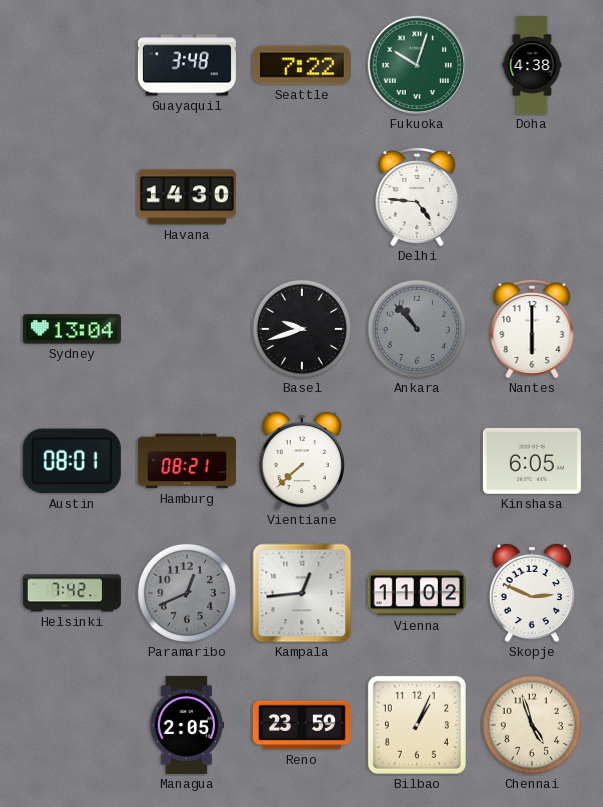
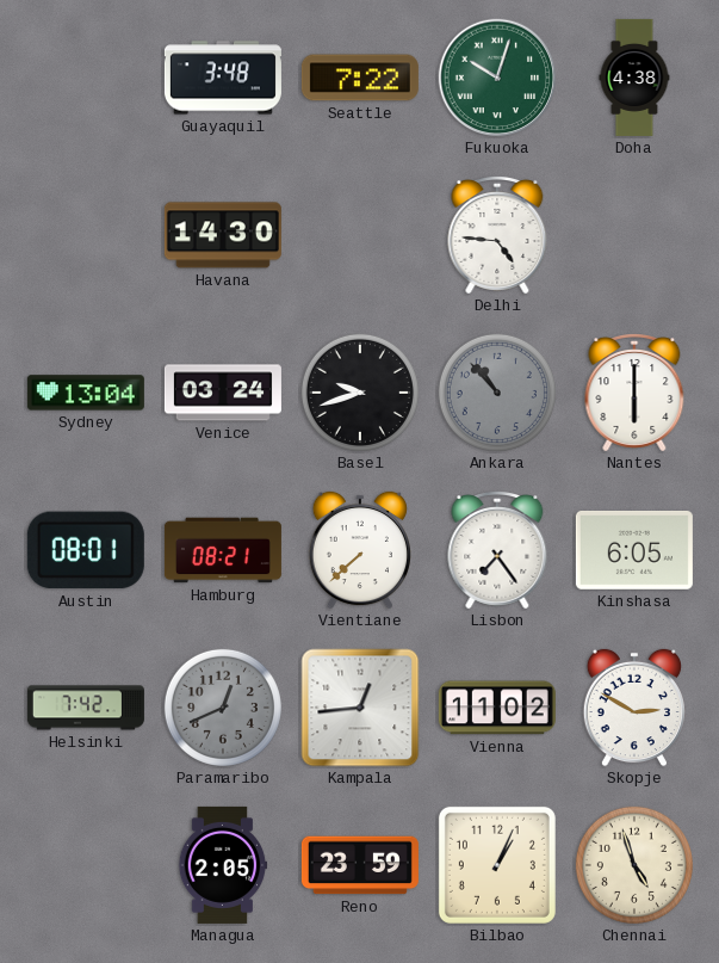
Venice: none -> 03:24 (223, 393)
Lisbon: none -> 7:24 (497, 551)
Skopje: 2:49 -> 2:50 (634, 708)
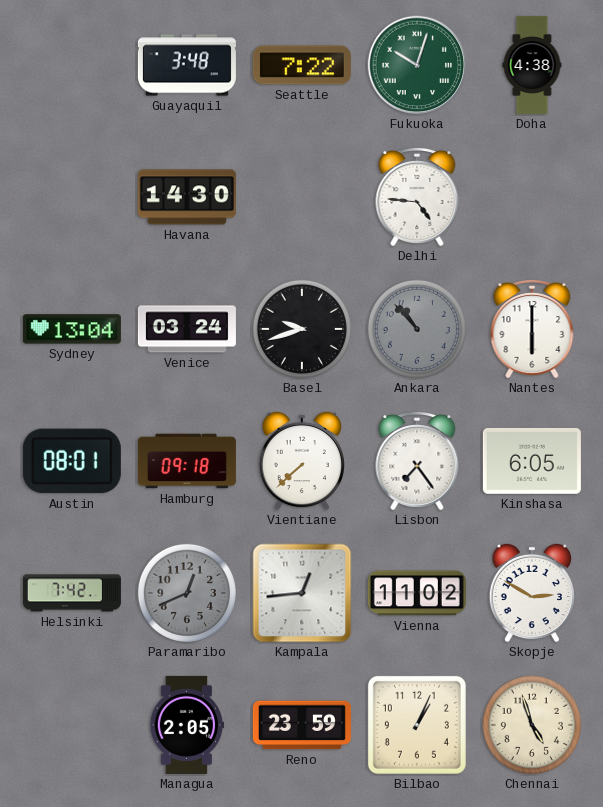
Hamburg: 08:21 -> 09:18 (187, 461)
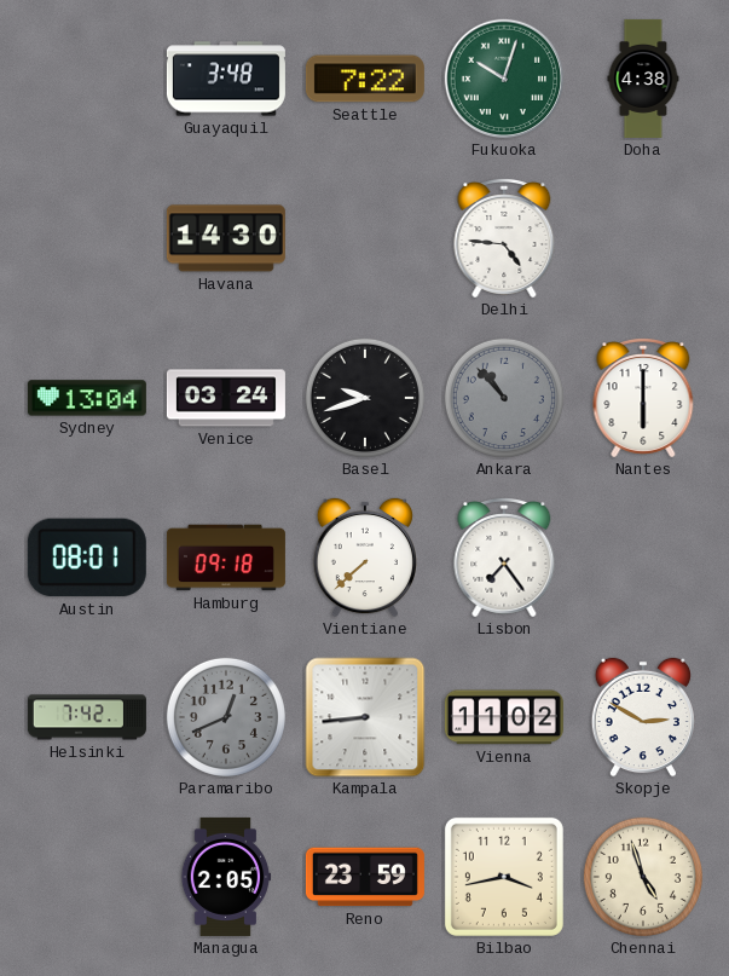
Kinshasa: 6:05 -> none (532, 461)
Kampala: 12:44 -> 8:44 (365, 717)
Bilbao: 1:04 -> 3:43 (504, 877)
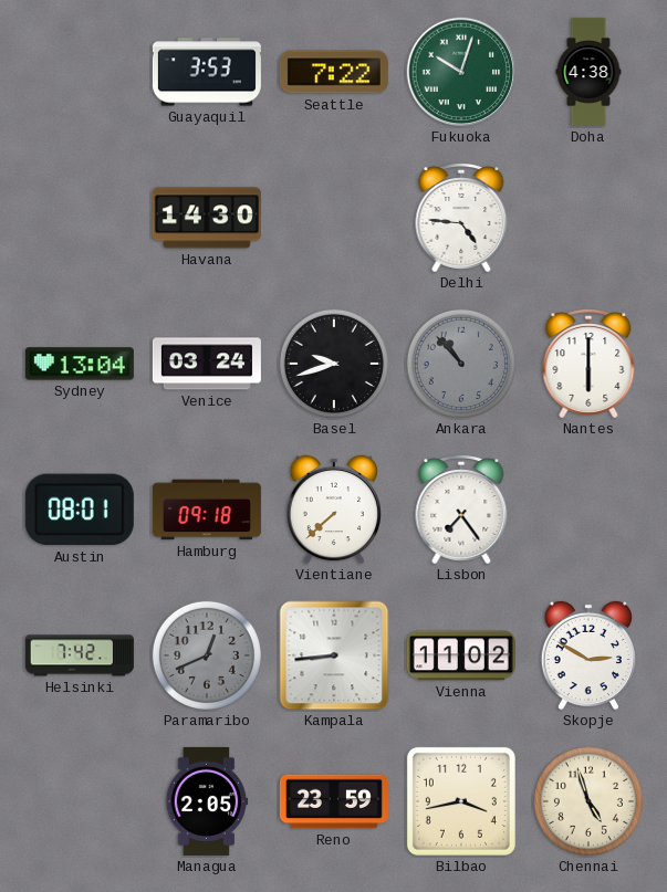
Guayaquil: 3:48 -> 3:53 (207, 72)
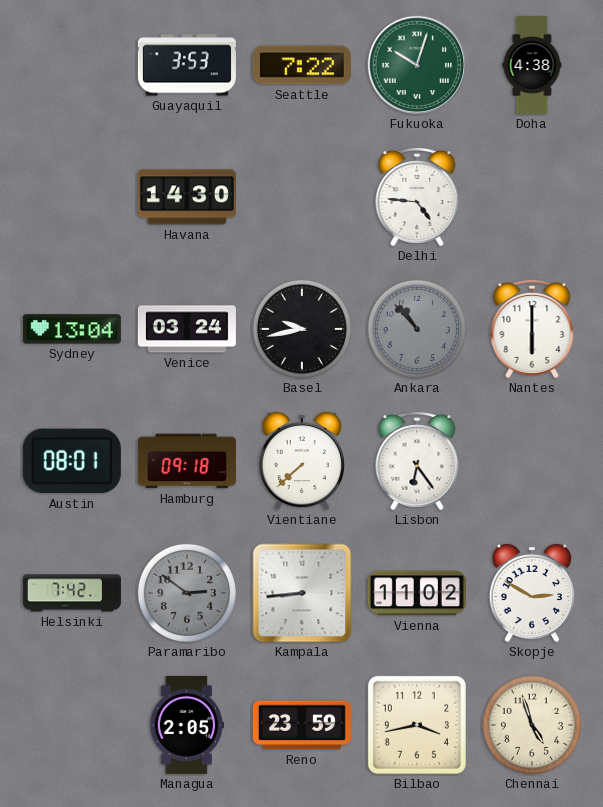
Basel: 9:42 -> 9:43 (302, 329)
Lisbon: 7:24 -> 6:24 (417, 462)
Paramaribo: 12:41 -> 2:51 (187, 593)
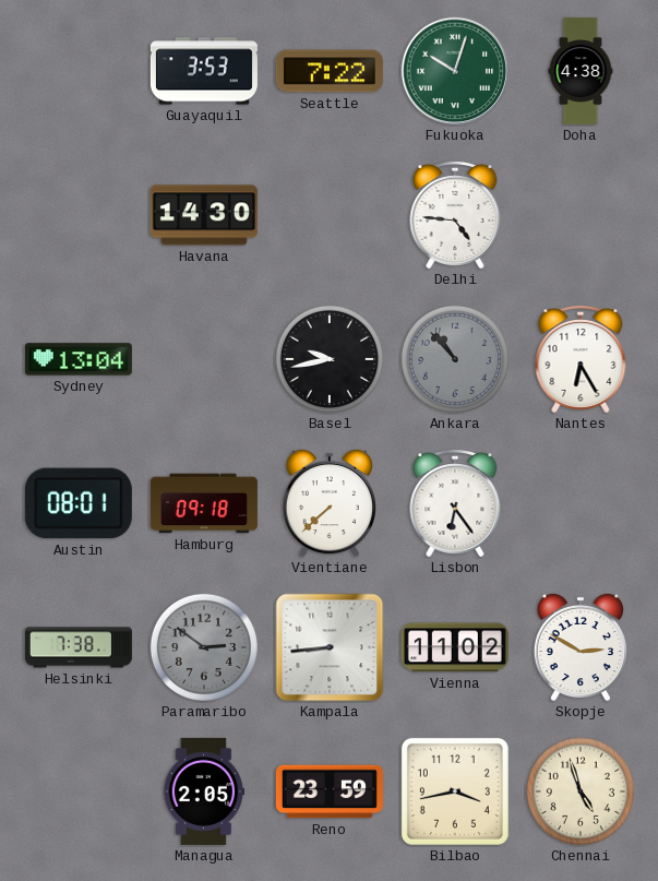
Venice: 03:24 -> none (187, 329)
Nantes: 6:00 -> 6:25 (581, 360)
Helsinki: 7:42 -> 7:38 (79, 647)
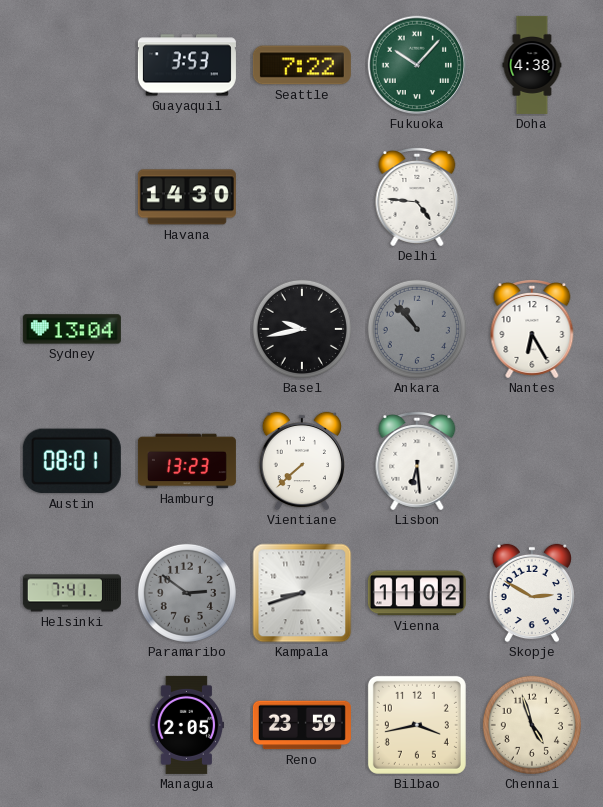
Fukuoka: 10:03 -> 10:07 (417, 65)
Hamburg: 09:18 -> 13:23 (187, 461)
Lisbon: 6:24 -> 6:29 (417, 462)
Helsinki: 7:38 -> 7:41 (72, 593)
Kampala: 8:44 -> 8:42 (302, 593)
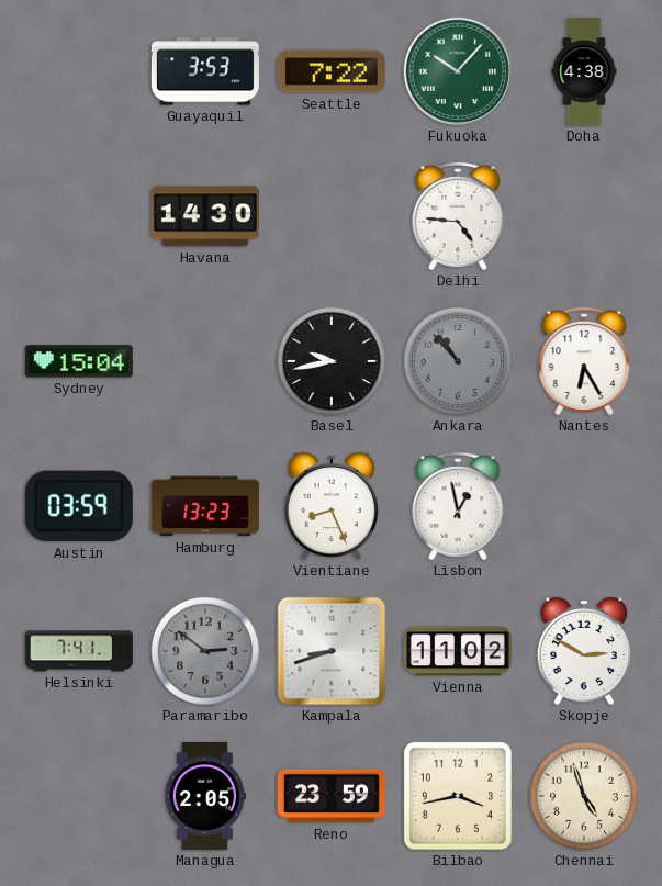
Sydney: 13:04 -> 15:04 (79, 361)
Austin: 08:01 -> 03:59 (79, 506)
Vientiane: 7:38 -> 8:26 (332, 506)
Lisbon: 6:29 -> 12:58 (458, 507)
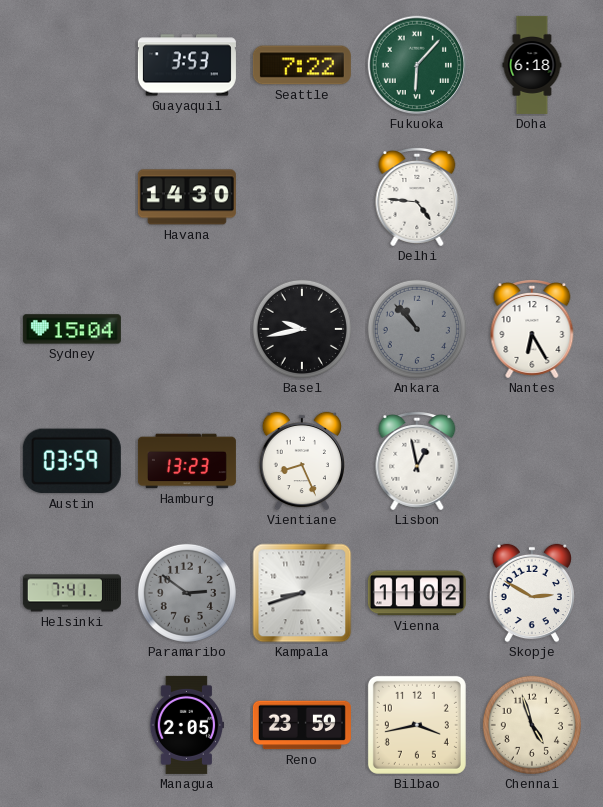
Fukuoka: 10:07 -> 6:07 (417, 65)
Doha: 4:38 -> 6:18 (532, 65)
